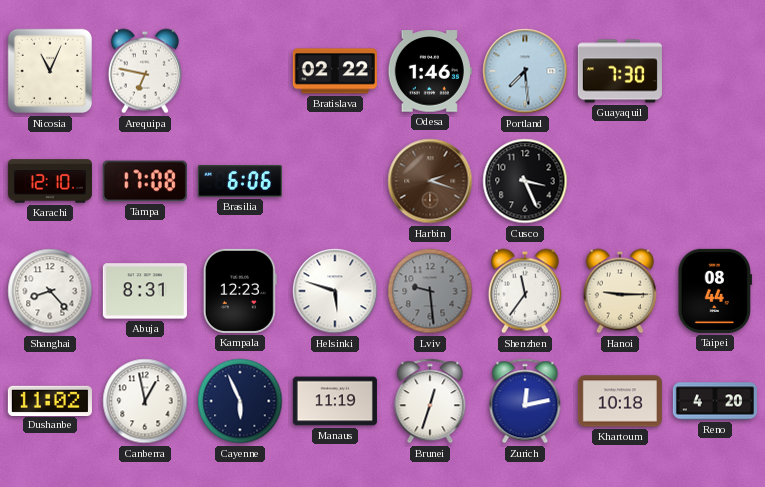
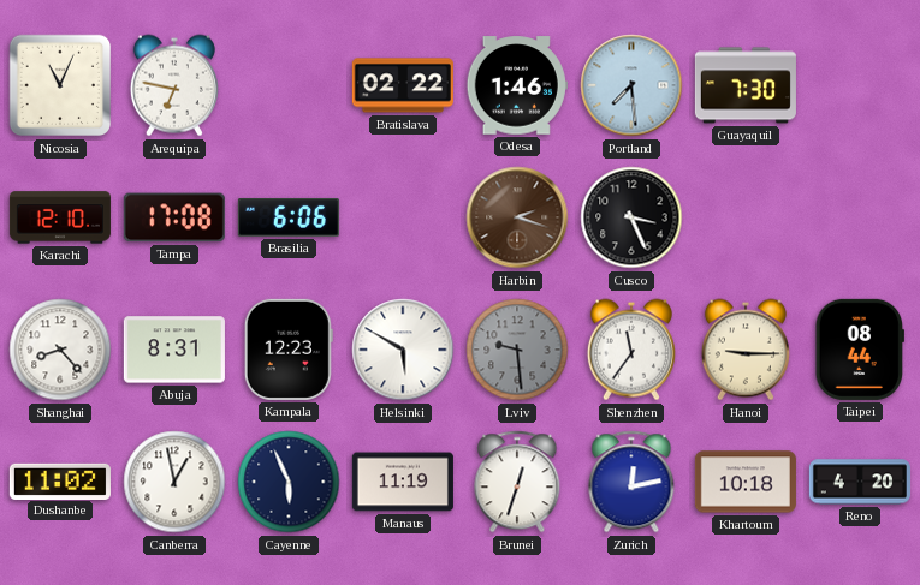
Helsinki: 5:48 -> 5:50 (403, 350)
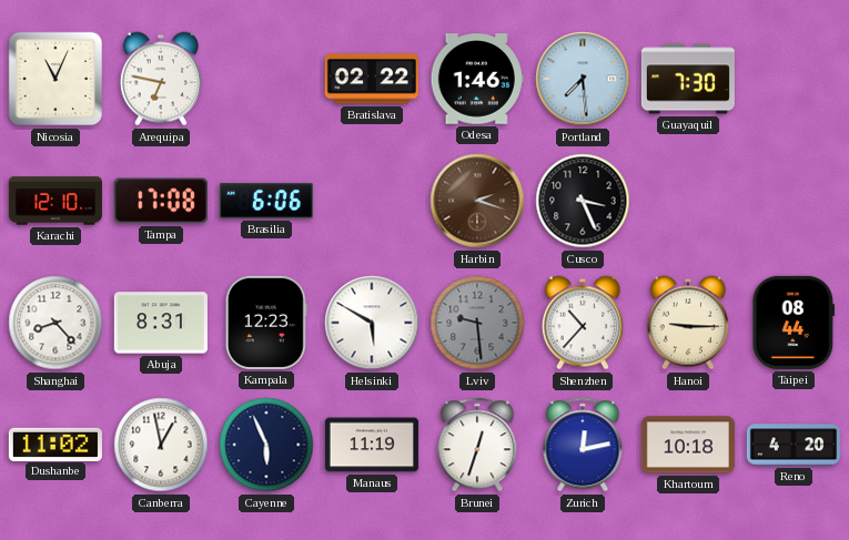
Shenzhen: 11:36 -> 10:37 (583, 323)
